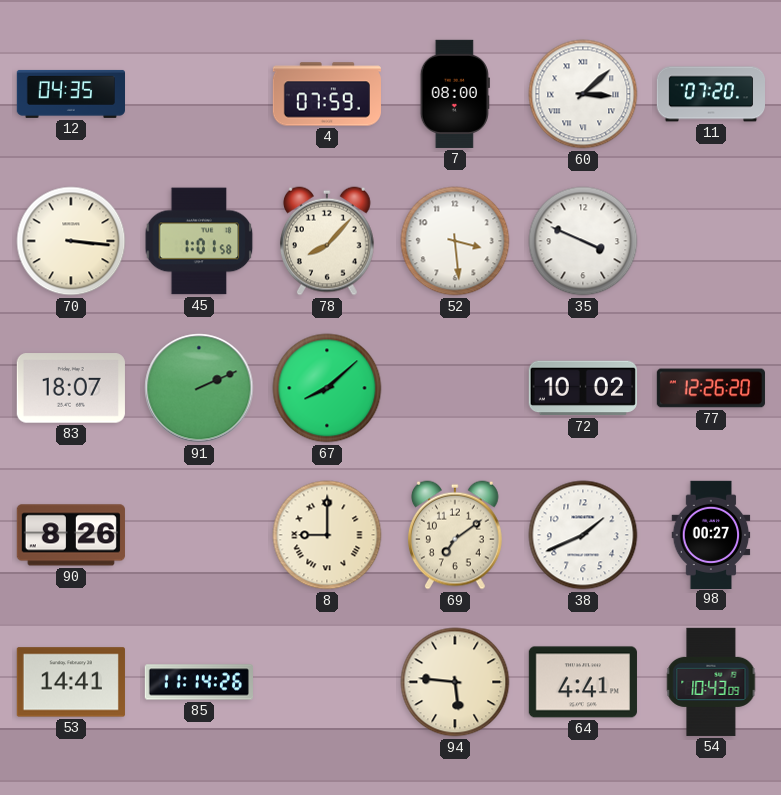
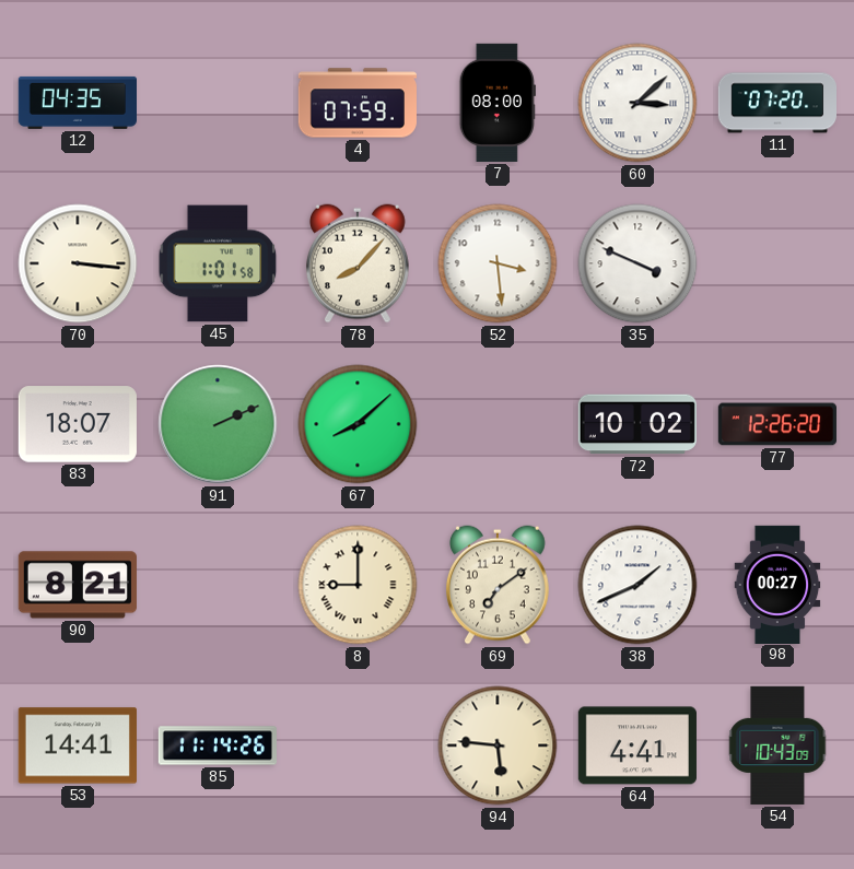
90: 8:26 -> 8:21 (78, 585)
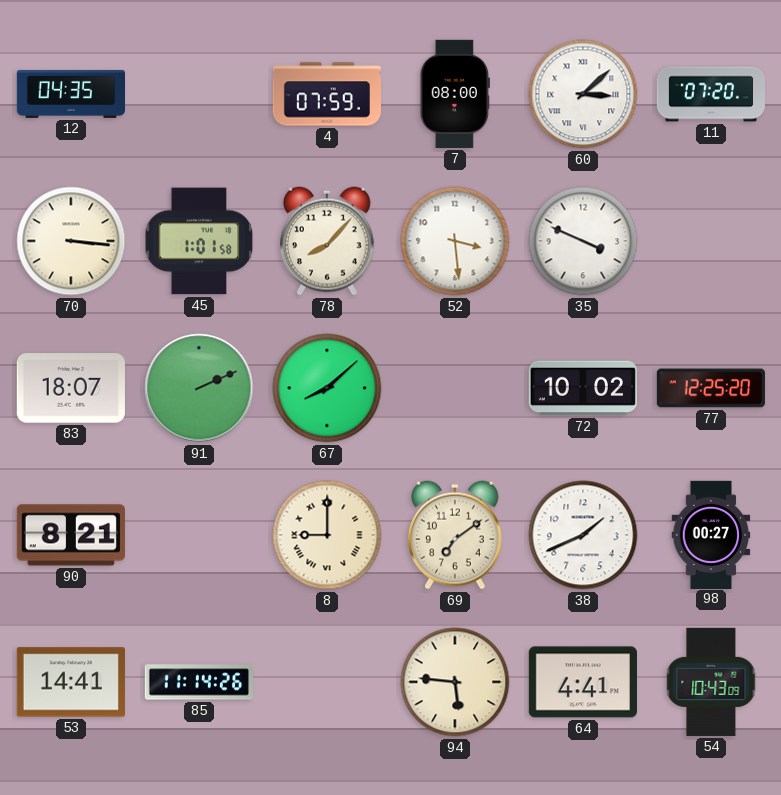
77: 12:26 -> 12:25 (710, 388)
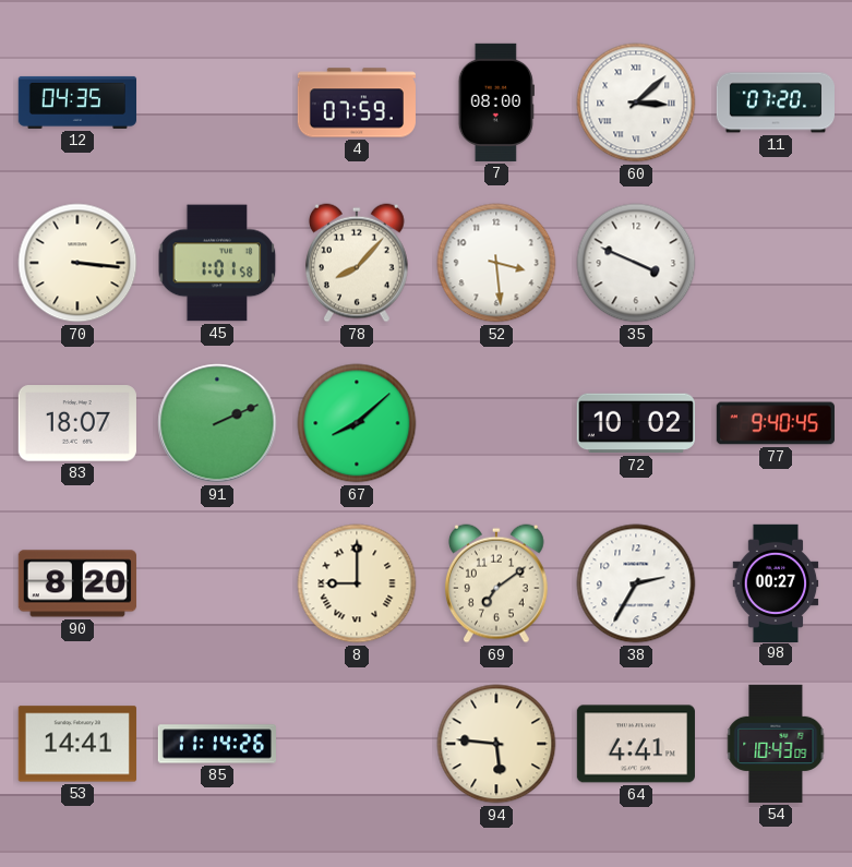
77: 12:25 -> 9:40 (775, 423)
90: 8:21 -> 8:20 (77, 583)
38: 1:41 -> 2:35 (636, 583)
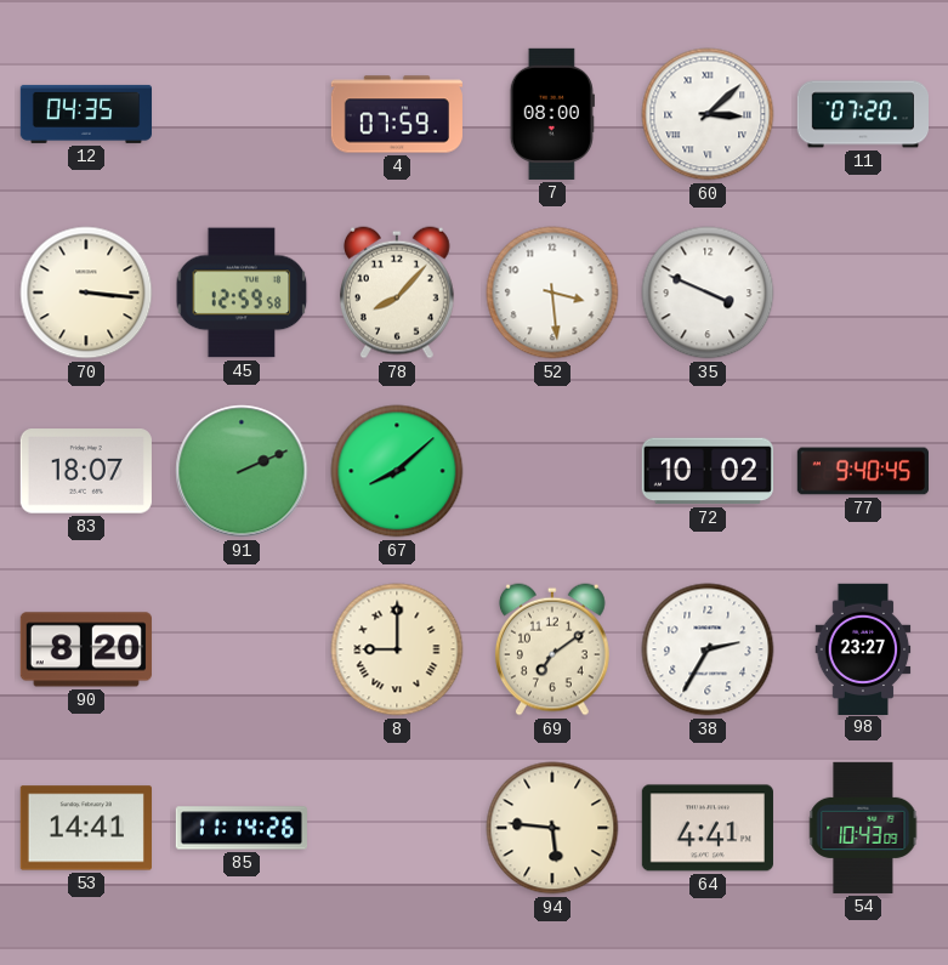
45: 1:01 -> 12:59 (242, 293)
98: 00:27 -> 23:27 (863, 648)
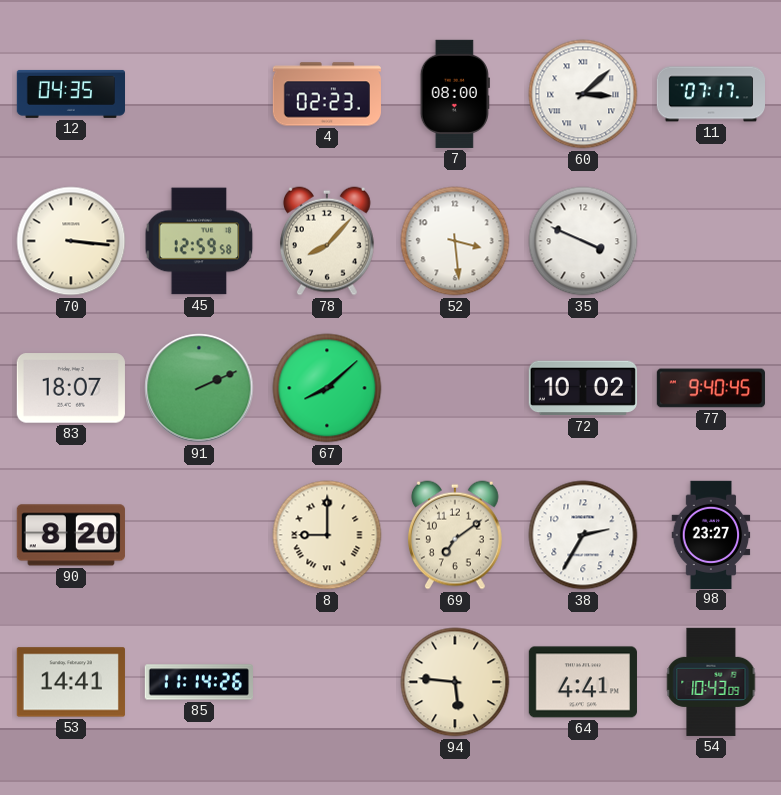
4: 07:59 -> 02:23 (327, 94)
11: 07:20 -> 07:17 (710, 94)
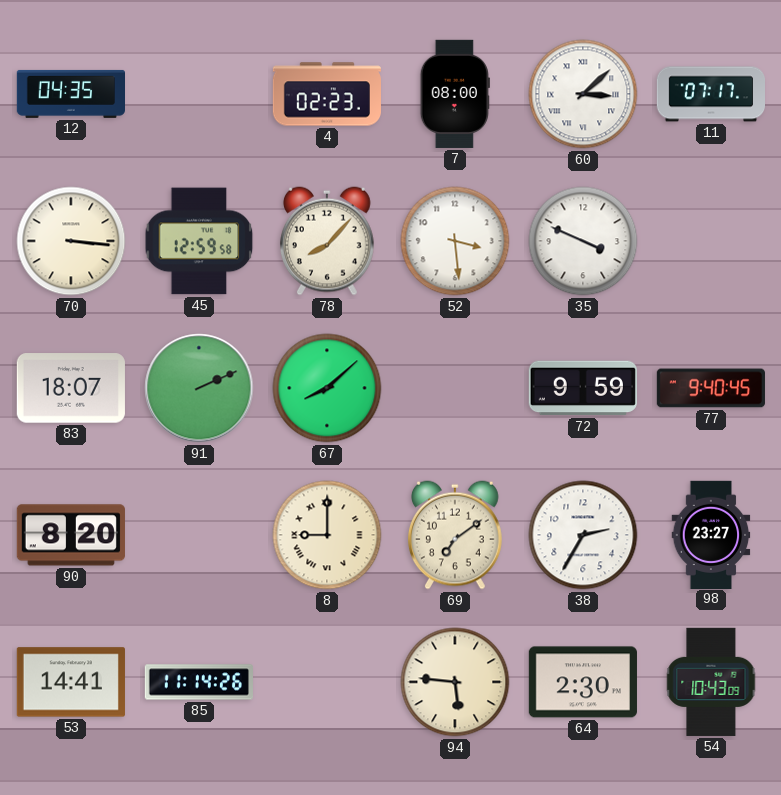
72: 10:02 -> 9:59 (583, 388)
64: 4:41 -> 2:30 (583, 682)
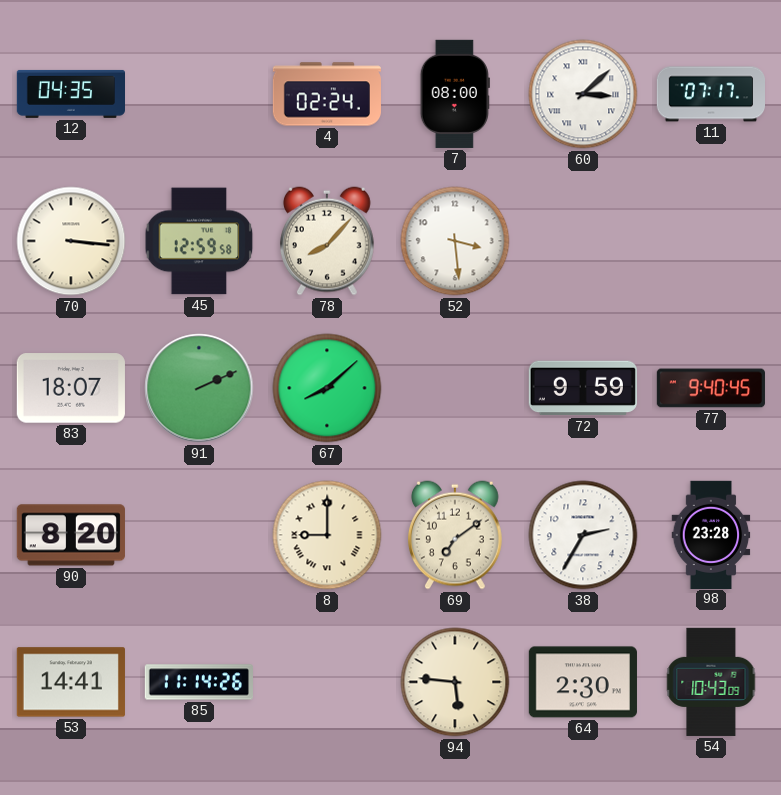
4: 02:23 -> 02:24 (327, 94)
35: 3:49 -> none (583, 241)
98: 23:27 -> 23:28 (711, 534)
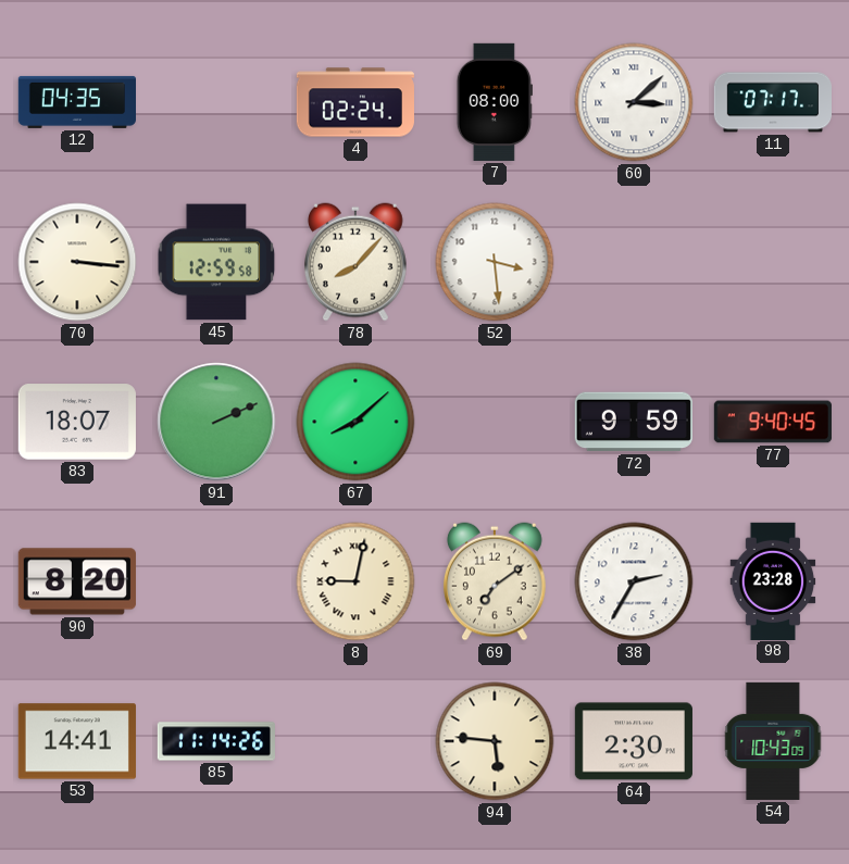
8: 9:00 -> 9:02 (355, 581)
